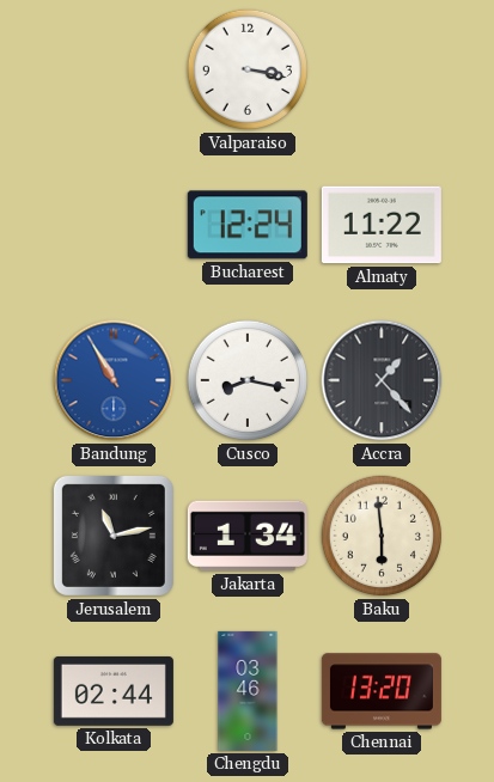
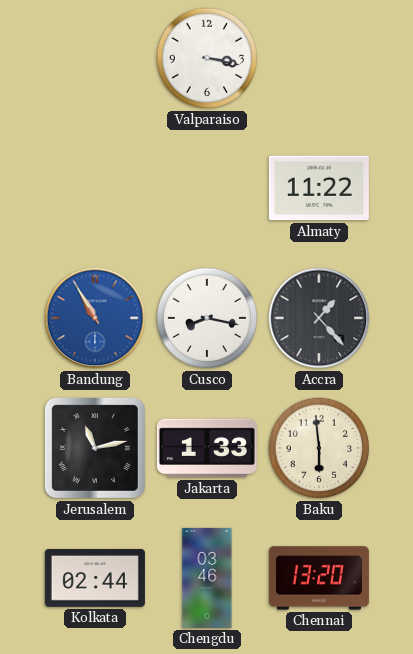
Bucharest: 12:24 -> none (248, 225)
Jakarta: 1:34 -> 1:33 (207, 448)
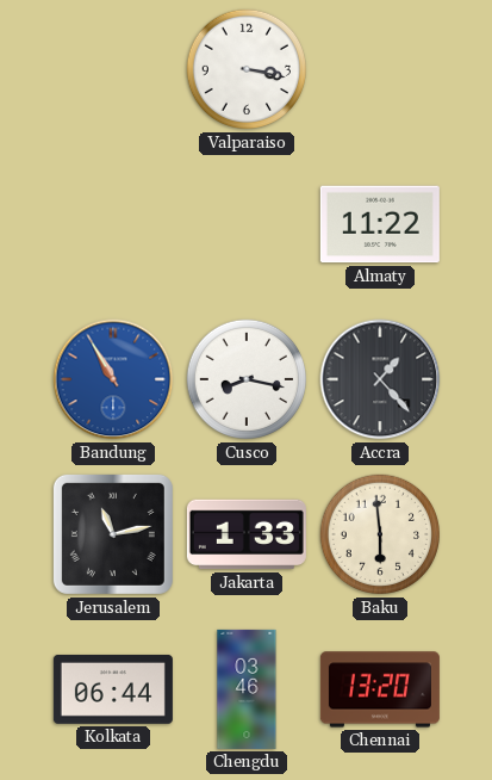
Kolkata: 02:44 -> 06:44 (113, 689)
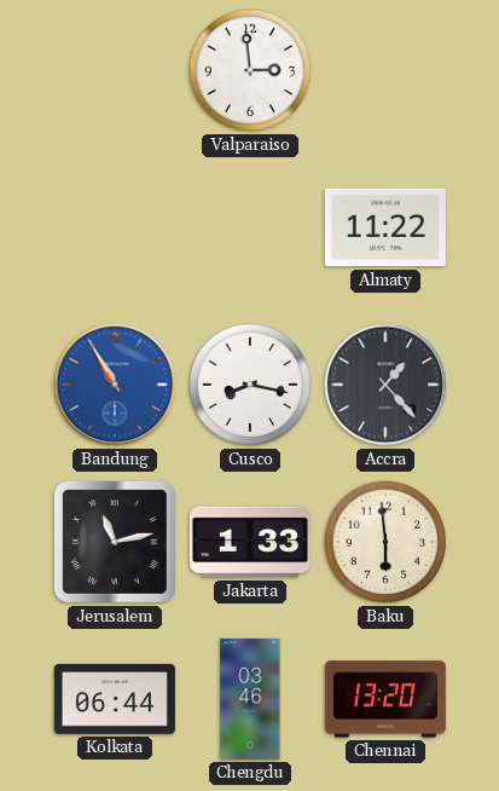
Valparaiso: 3:17 -> 2:59 (250, 70)
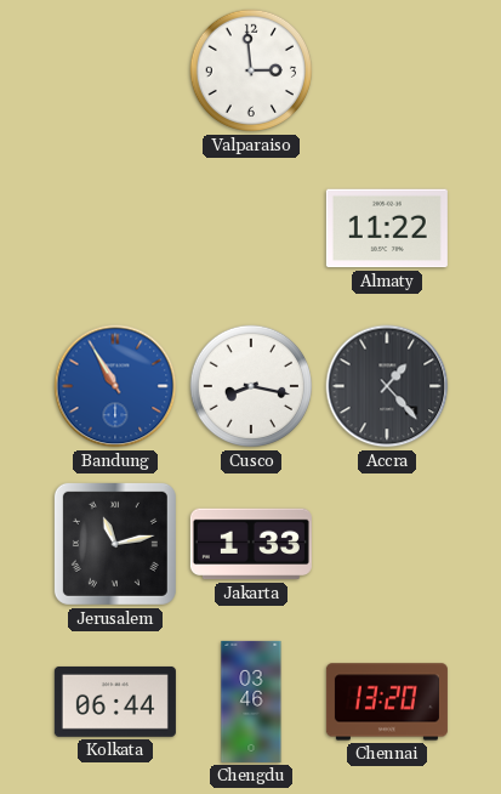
Baku: 5:59 -> none (385, 542)
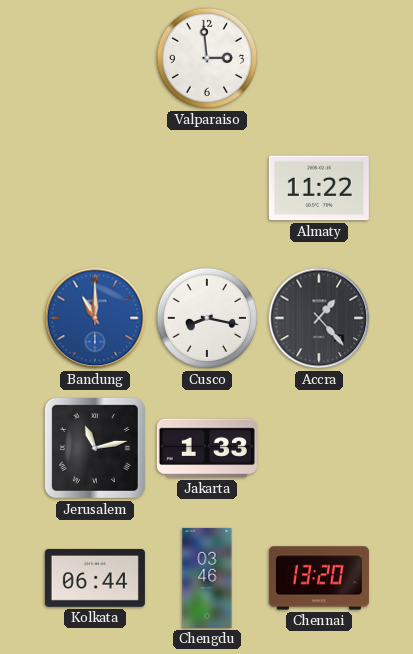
Bandung: 10:55 -> 11:00 (95, 318)
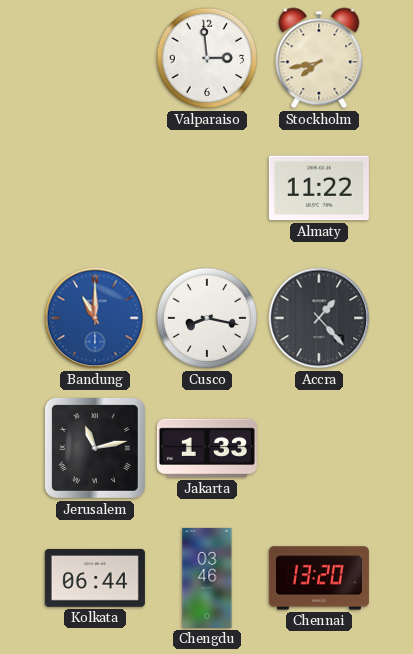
Stockholm: none -> 7:43 (319, 58)
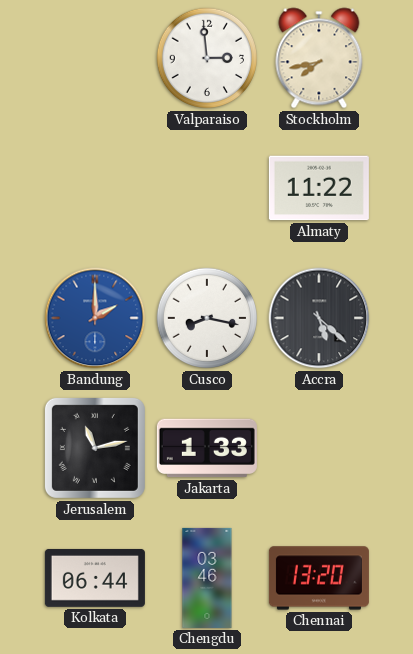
Bandung: 11:00 -> 2:00 (95, 318)
Accra: 1:23 -> 5:22 (319, 318)
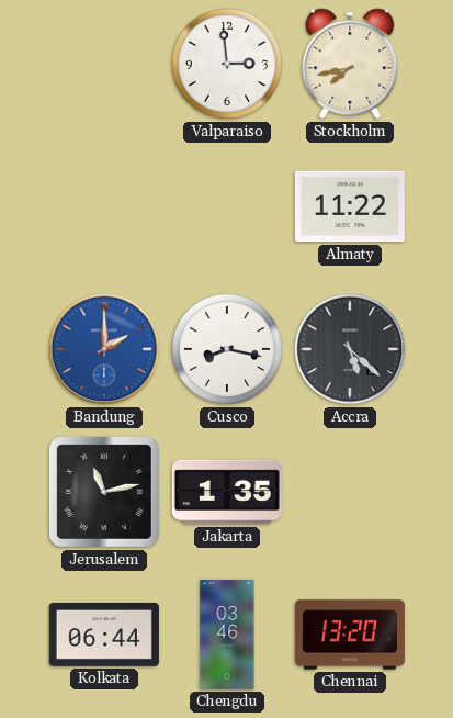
Jakarta: 1:33 -> 1:35 (227, 492)
